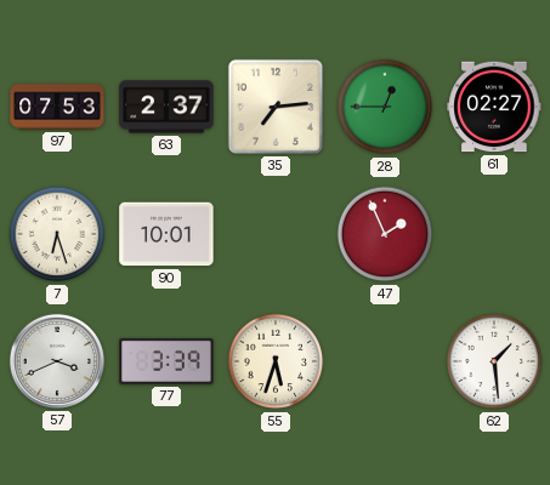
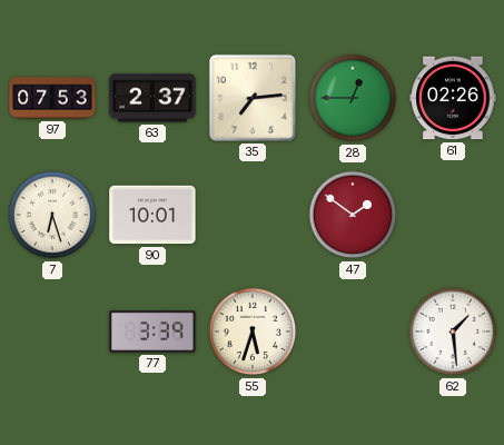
61: 02:27 -> 02:26 (453, 98)
47: 1:56 -> 1:51 (353, 215)
57: 3:41 -> none (57, 361)
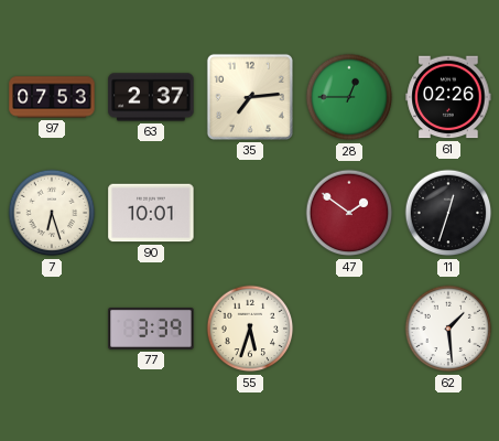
11: none -> 12:33 (448, 213)
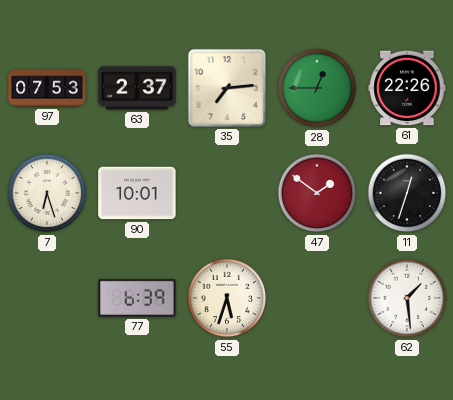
61: 02:26 -> 22:26 (407, 88)
77: 3:39 -> 6:39 (137, 299)
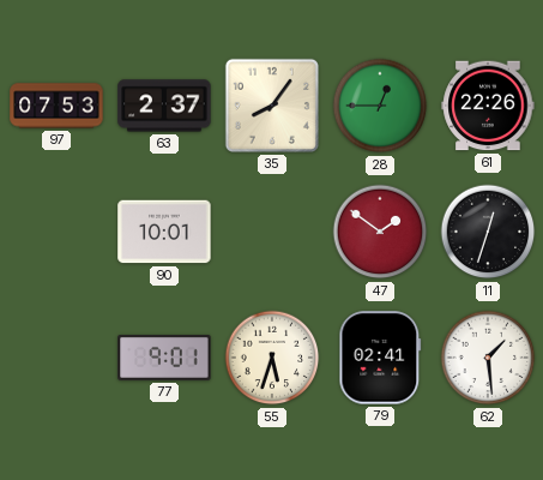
35: 7:14 -> 8:06 (272, 106)
7: 6:27 -> none (47, 193)
77: 6:39 -> 9:01 (164, 359)
79: none -> 02:41 (380, 358)
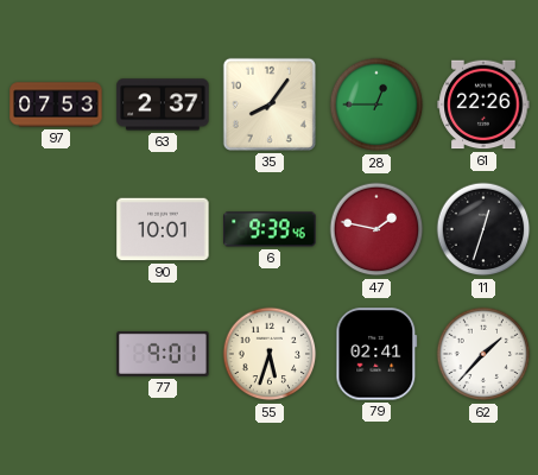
6: none -> 9:39 (270, 229)
47: 1:51 -> 1:47 (376, 229)
62: 1:29 -> 1:37 (483, 354)
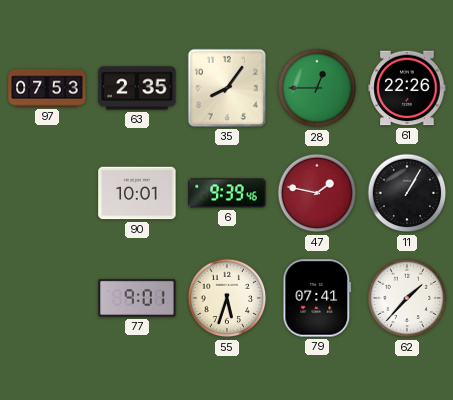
63: 2:37 -> 2:35 (137, 88)
11: 12:33 -> 1:05 (407, 193)
79: 02:41 -> 07:41 (317, 298)
